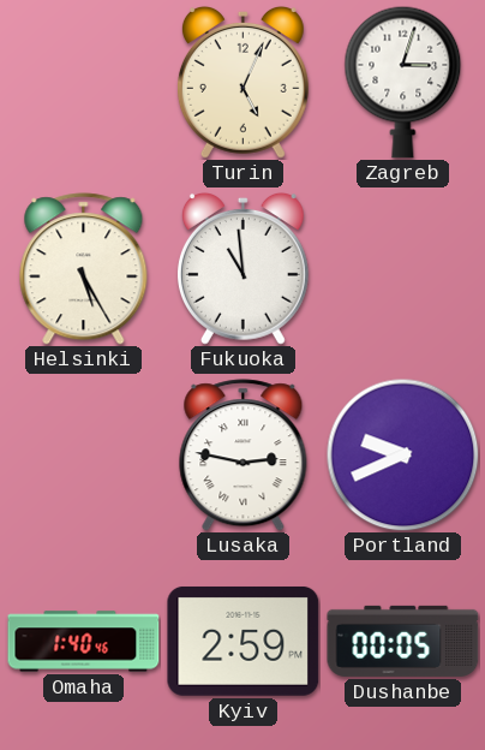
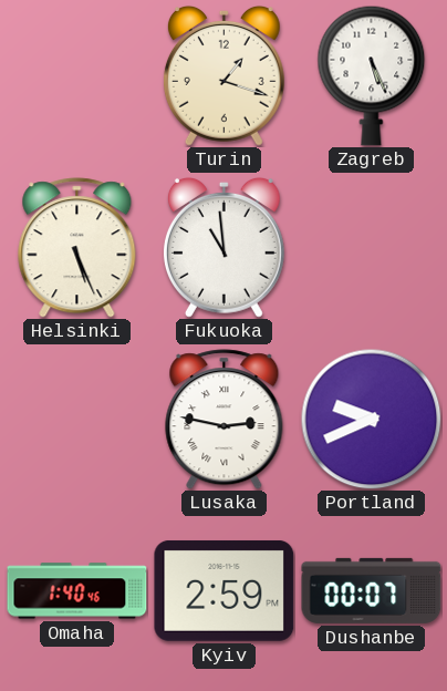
Turin: 5:04 -> 1:18 (224, 75)
Zagreb: 3:03 -> 5:26 (372, 75)
Helsinki: 5:25 -> 5:26 (77, 248)
Dushanbe: 00:05 -> 00:07 (372, 590)
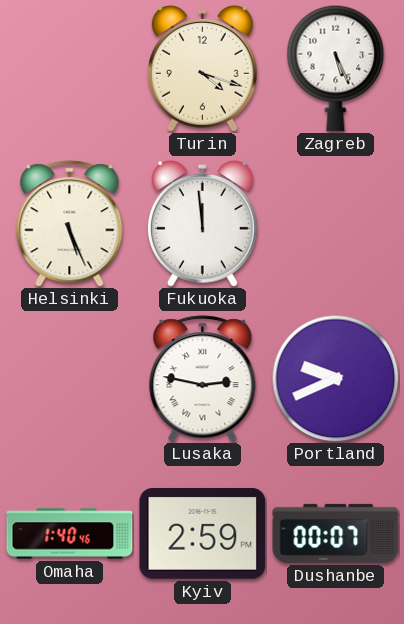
Turin: 1:18 -> 4:18 (202, 68)
Fukuoka: 10:59 -> 11:59 (202, 223)
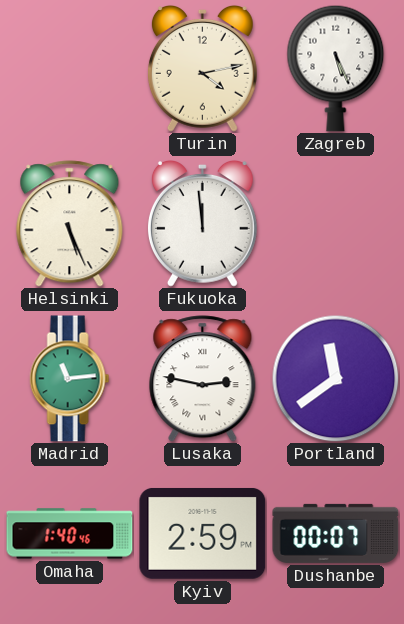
Turin: 4:18 -> 4:13 (202, 68)
Madrid: none -> 11:14 (70, 379)
Portland: 9:41 -> 11:39 (335, 378)
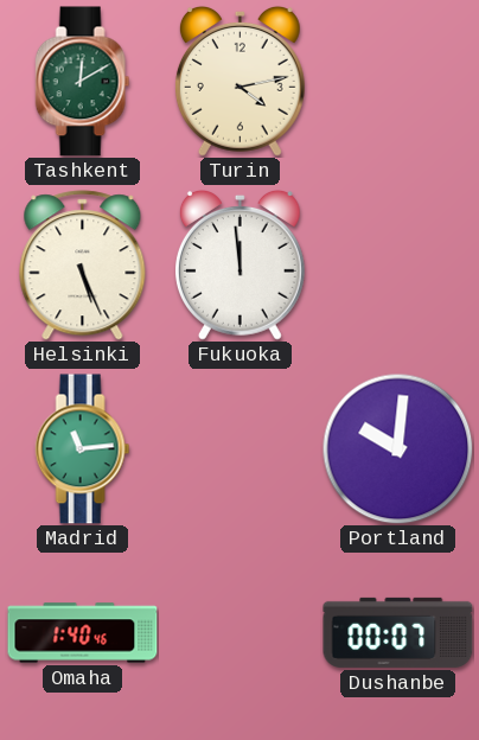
Tashkent: none -> 12:10 (83, 82)
Zagreb: 5:26 -> none (336, 68)
Lusaka: 2:47 -> none (203, 379)
Portland: 11:39 -> 10:01 (397, 448)
Kyiv: 2:59 -> none (203, 533)
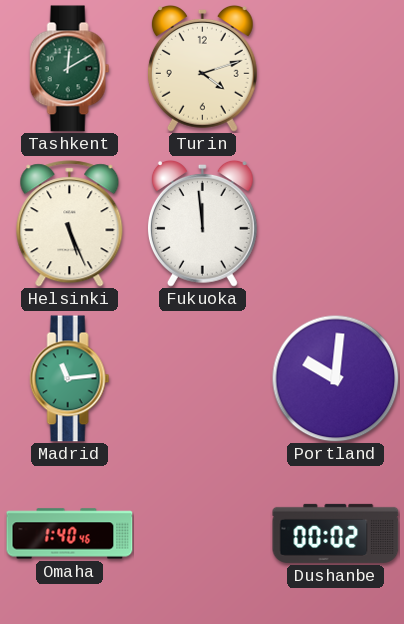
Turin: 4:13 -> 4:12 (202, 68)
Dushanbe: 00:07 -> 00:02 (336, 533)
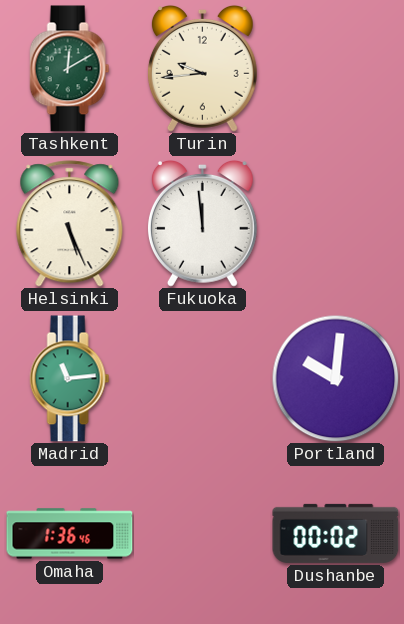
Turin: 4:12 -> 9:44 (202, 68)
Omaha: 1:40 -> 1:36 (70, 534)
